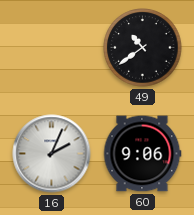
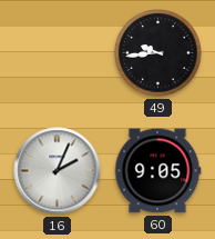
49: 10:39 -> 9:44 (158, 53)
60: 9:06 -> 9:05 (157, 171)
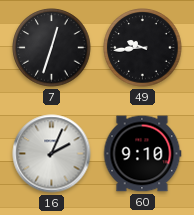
7: none -> 12:33 (52, 48)
60: 9:05 -> 9:10 (142, 154)
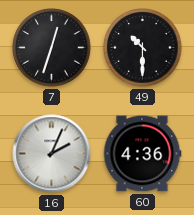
49: 9:44 -> 10:30 (143, 48)
60: 9:10 -> 4:36 (142, 154)
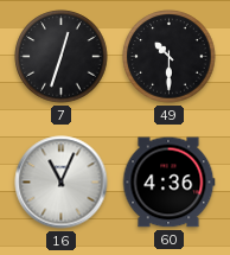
16: 2:04 -> 11:04 (62, 183)
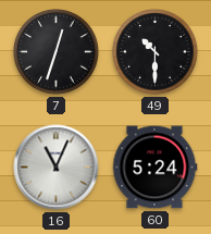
60: 4:36 -> 5:24 (154, 168)
